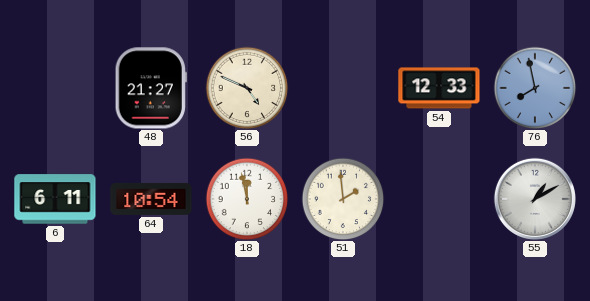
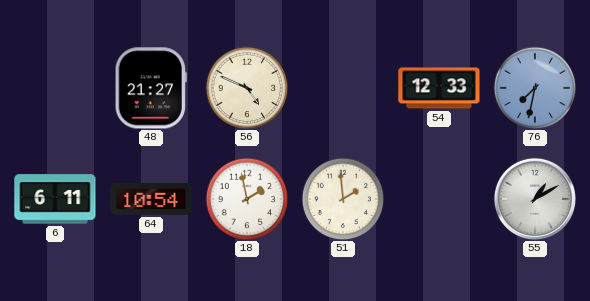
76: 7:58 -> 7:32 (535, 88)
18: 11:58 -> 1:58 (247, 199)
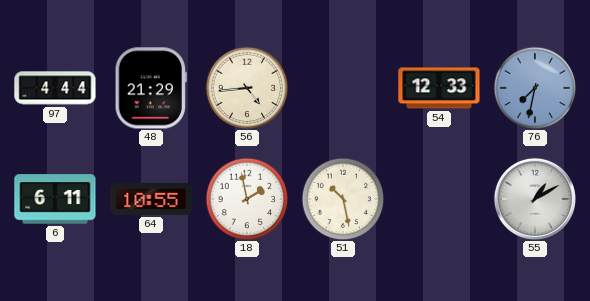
97: none -> 4:44 (55, 88)
48: 21:27 -> 21:29 (151, 88)
56: 4:49 -> 4:44 (247, 88)
64: 10:54 -> 10:55 (151, 199)
51: 1:59 -> 10:28 (343, 199)
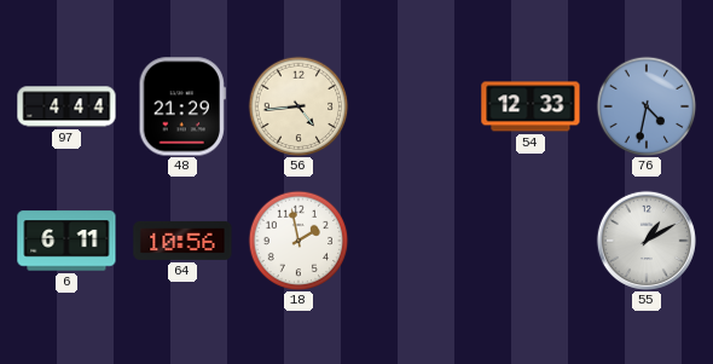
76: 7:32 -> 4:32 (647, 106)
64: 10:55 -> 10:56 (182, 241)
51: 10:28 -> none (343, 199)
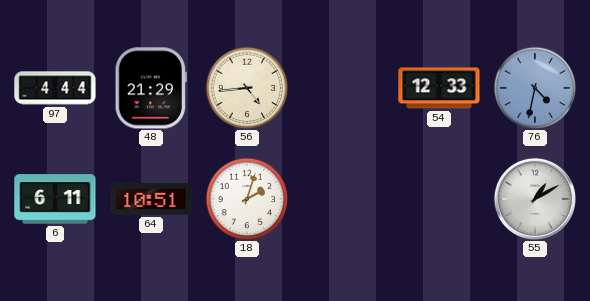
64: 10:56 -> 10:51 (151, 199)
18: 1:58 -> 2:03 (247, 199)
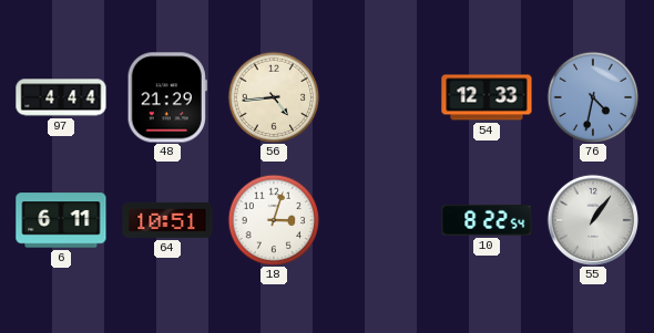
18: 2:03 -> 3:03 (274, 220)
10: none -> 8:22 (487, 221)
55: 1:10 -> 1:06 (593, 220)
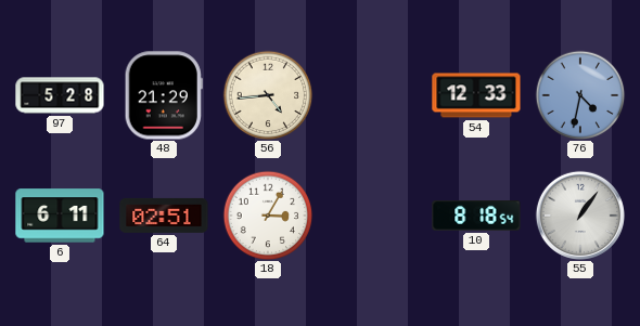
97: 4:44 -> 5:28 (60, 95)
64: 10:51 -> 02:51 (164, 216)
18: 3:03 -> 3:05 (268, 216)
10: 8:22 -> 8:18 (476, 217)
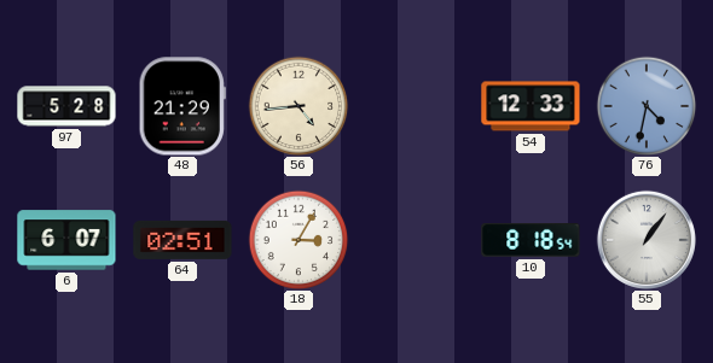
6: 6:11 -> 6:07 (66, 240)
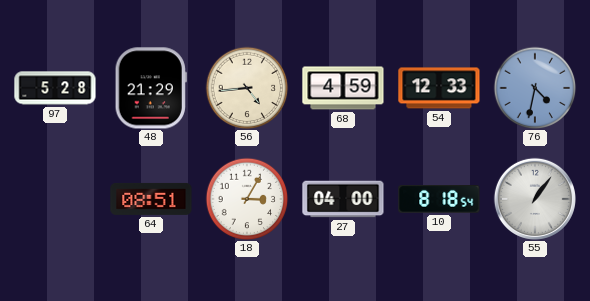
68: none -> 4:59 (343, 88)
6: 6:07 -> none (66, 240)
64: 02:51 -> 08:51 (151, 199)
27: none -> 04:00 (343, 199)
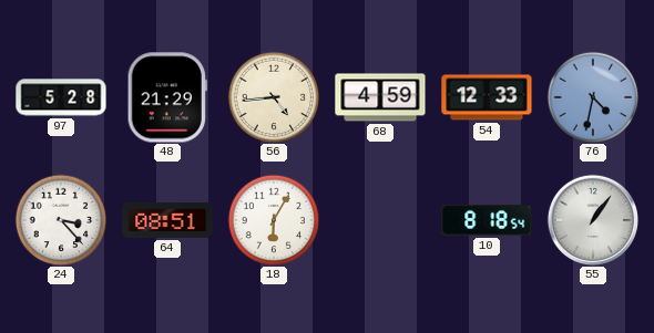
24: none -> 3:23 (61, 220)
18: 3:05 -> 6:05 (274, 220)
27: 04:00 -> none (343, 199)
